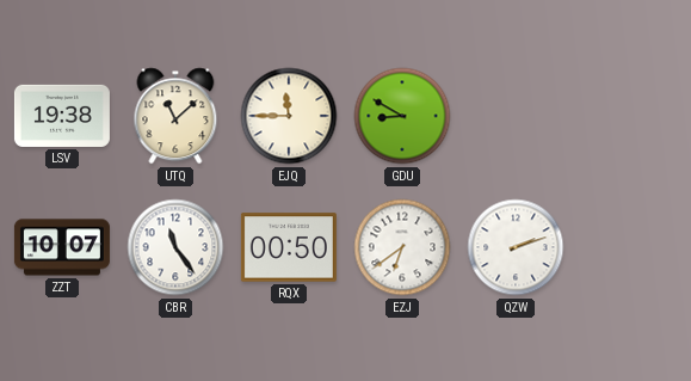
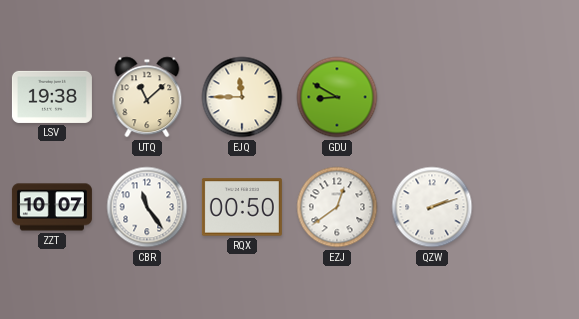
EZJ: 6:39 -> 12:39 (337, 207)
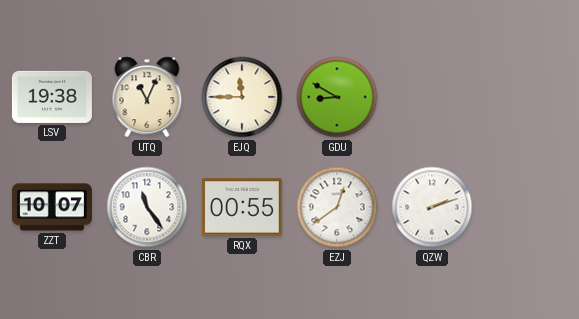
UTQ: 11:08 -> 11:04 (147, 97)
RQX: 00:50 -> 00:55 (242, 207)
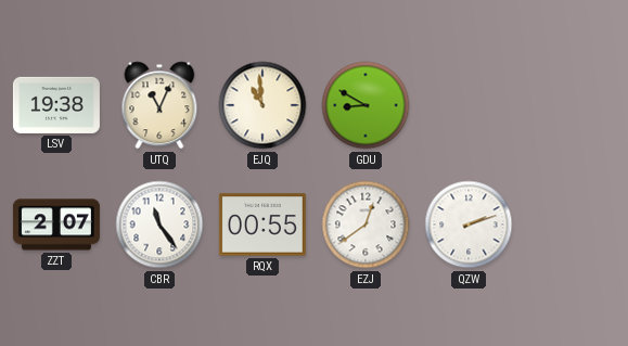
EJQ: 11:45 -> 10:59 (262, 105)
ZZT: 10:07 -> 2:07 (56, 225)
